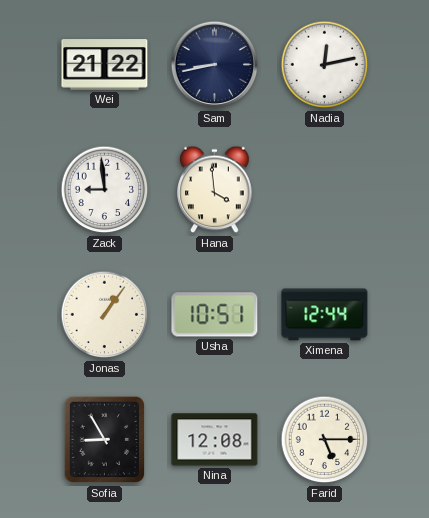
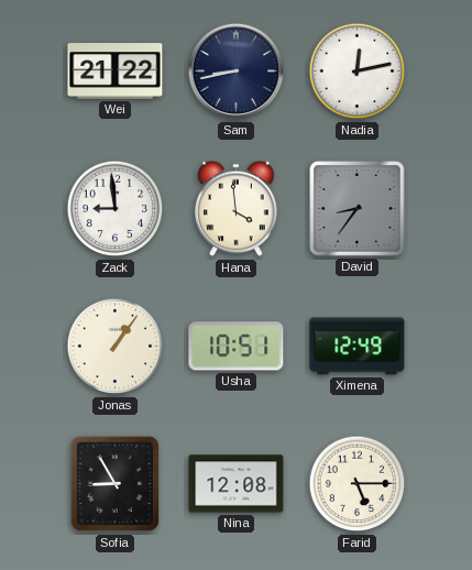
David: none -> 8:36 (358, 209)
Ximena: 12:44 -> 12:49 (358, 347)
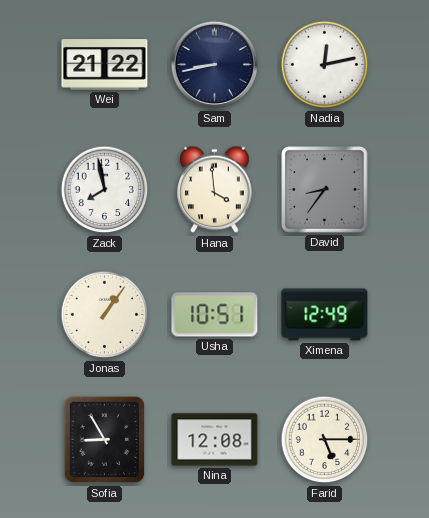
Zack: 8:59 -> 7:58 (105, 190)
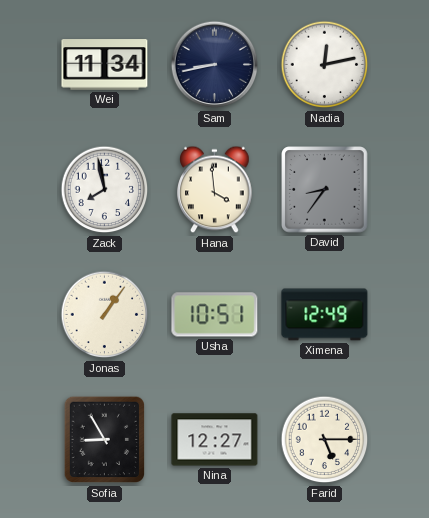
Wei: 21:22 -> 11:34 (105, 65)
Nina: 12:08 -> 12:27 (215, 440)
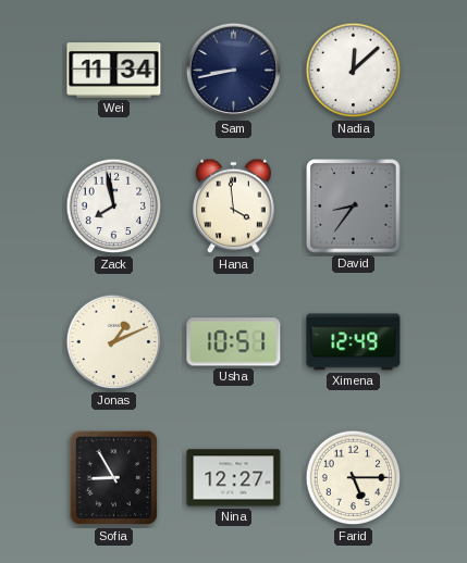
Nadia: 12:13 -> 12:08 (354, 71)
Jonas: 1:06 -> 1:11 (114, 342)
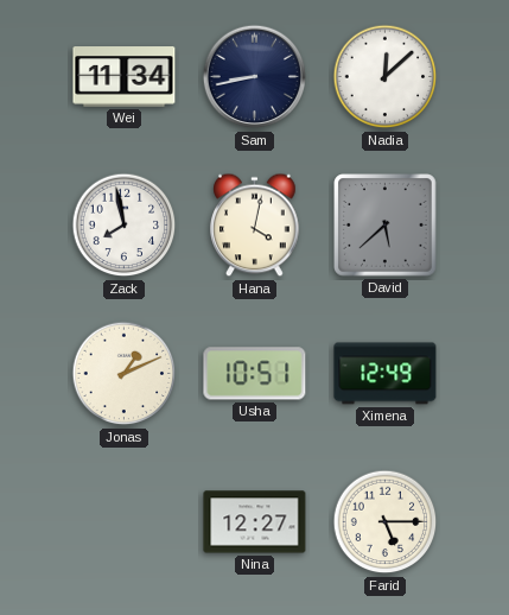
Hana: 3:59 -> 4:02 (255, 226)
David: 8:36 -> 5:38 (386, 226)
Sofia: 8:55 -> none (113, 478)
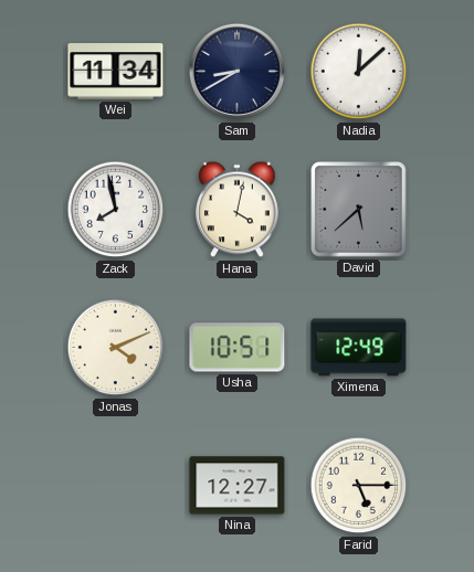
Sam: 8:43 -> 8:40 (238, 72)
Jonas: 1:11 -> 4:11 (116, 348)
